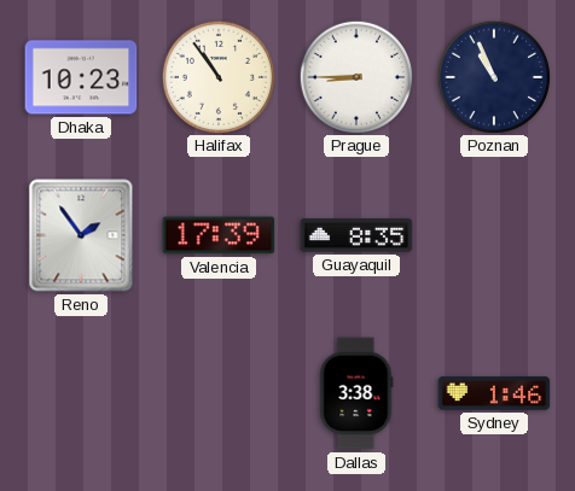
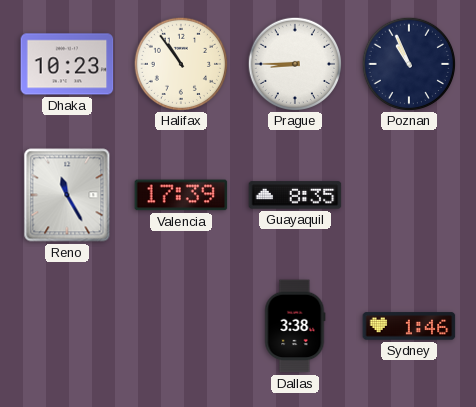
Reno: 1:54 -> 11:25 (67, 195)
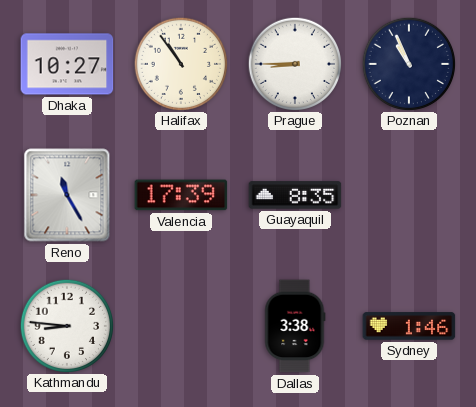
Dhaka: 10:23 -> 10:27 (67, 64)
Kathmandu: none -> 8:46 (66, 325)
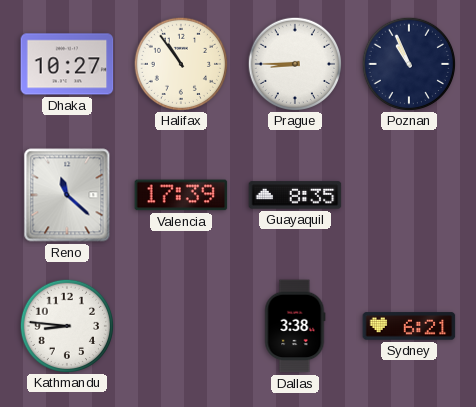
Reno: 11:25 -> 11:22 (67, 195)
Sydney: 1:46 -> 6:21 (409, 326)
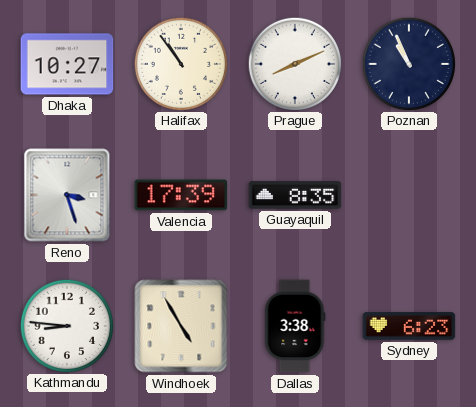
Prague: 8:45 -> 8:11 (294, 63)
Reno: 11:22 -> 3:27 (67, 195)
Windhoek: none -> 4:55 (181, 326)
Sydney: 6:21 -> 6:23 (409, 326)
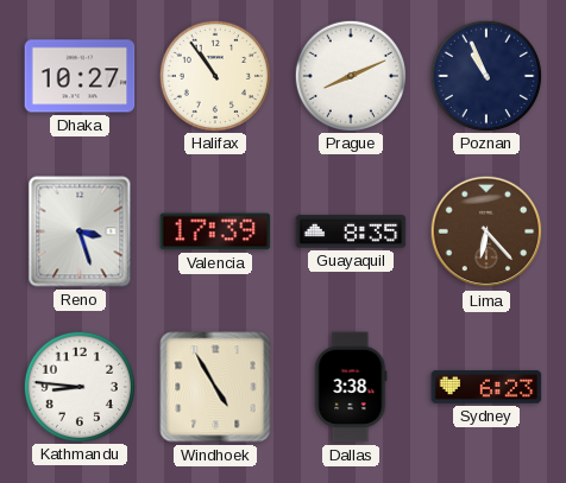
Lima: none -> 6:23 (486, 231)
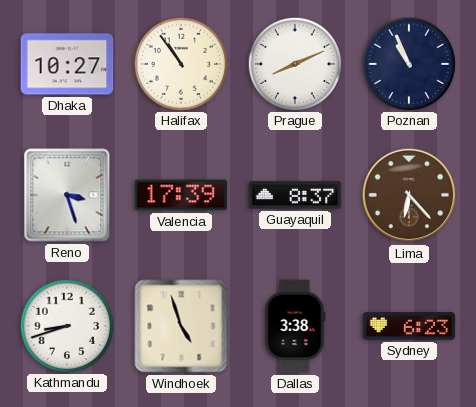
Guayaquil: 8:35 -> 8:37 (295, 195)
Kathmandu: 8:46 -> 8:42 (66, 325)
Windhoek: 4:55 -> 4:57 (181, 326)
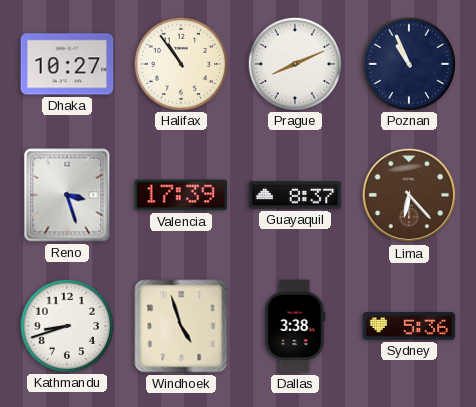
Sydney: 6:23 -> 5:36 (409, 326)
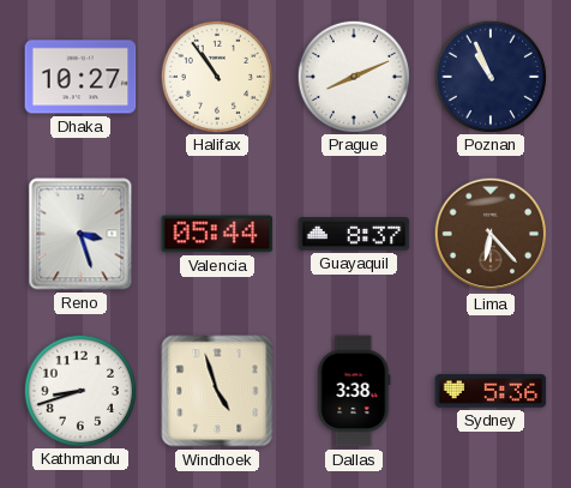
Valencia: 17:39 -> 05:44 (217, 234)
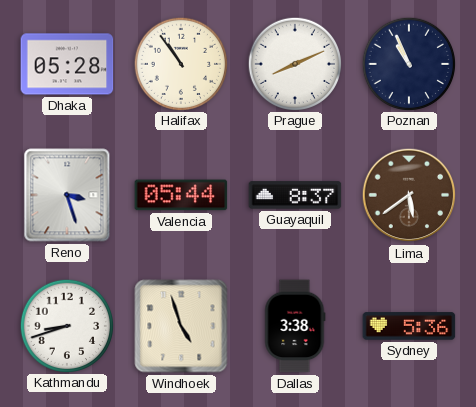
Dhaka: 10:27 -> 05:28 (67, 64)
Lima: 6:23 -> 5:39 (409, 195)
